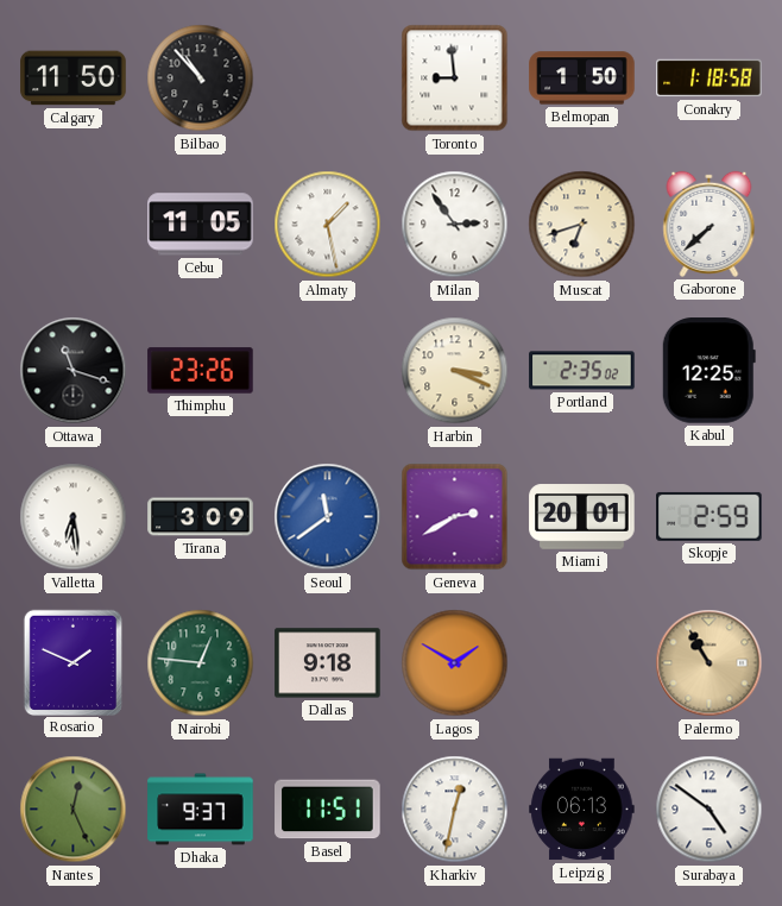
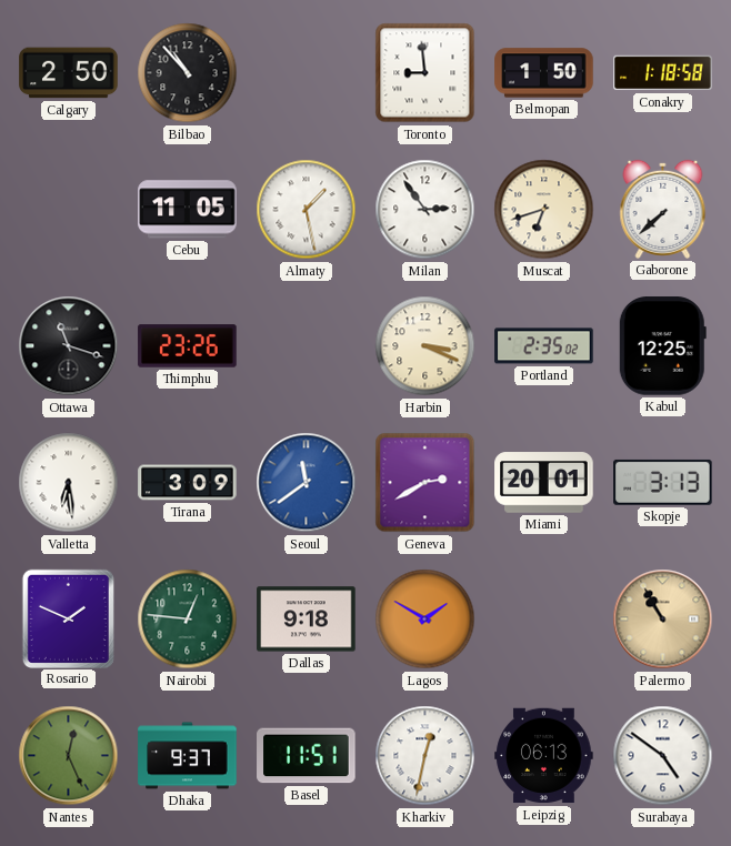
Calgary: 11:50 -> 2:50 (69, 73)
Skopje: 2:59 -> 3:13 (663, 482)
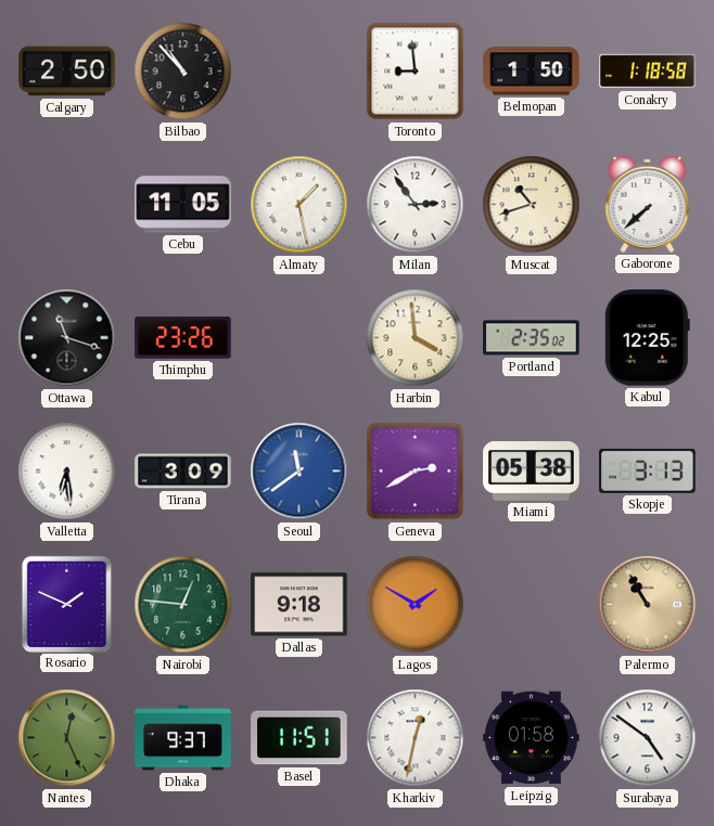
Muscat: 6:42 -> 10:42 (532, 205)
Harbin: 3:19 -> 3:59 (416, 338)
Miami: 20:01 -> 05:38 (532, 472)
Leipzig: 06:13 -> 01:58 (532, 738)
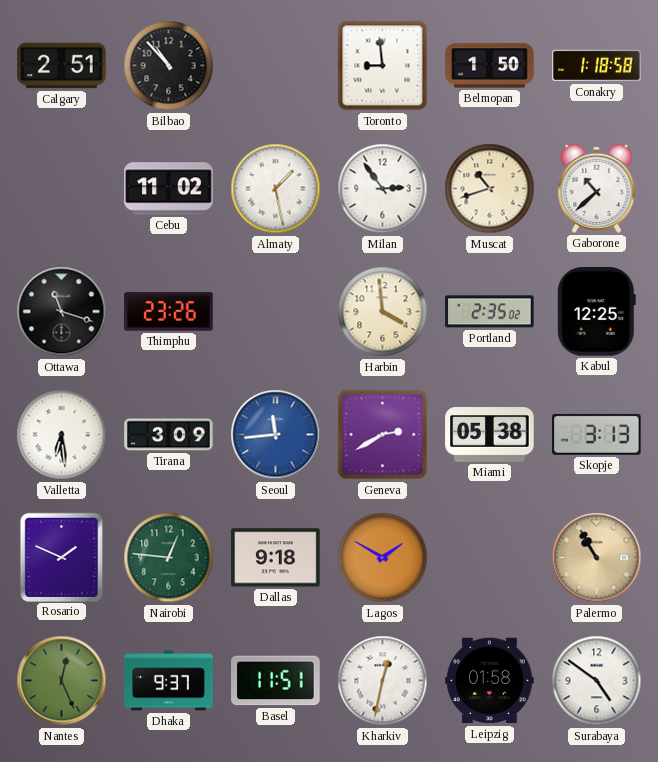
Calgary: 2:50 -> 2:51 (62, 66)
Cebu: 11:05 -> 11:02 (169, 189)
Gaborone: 7:38 -> 10:38 (597, 188)
Seoul: 11:39 -> 11:44 (276, 435)
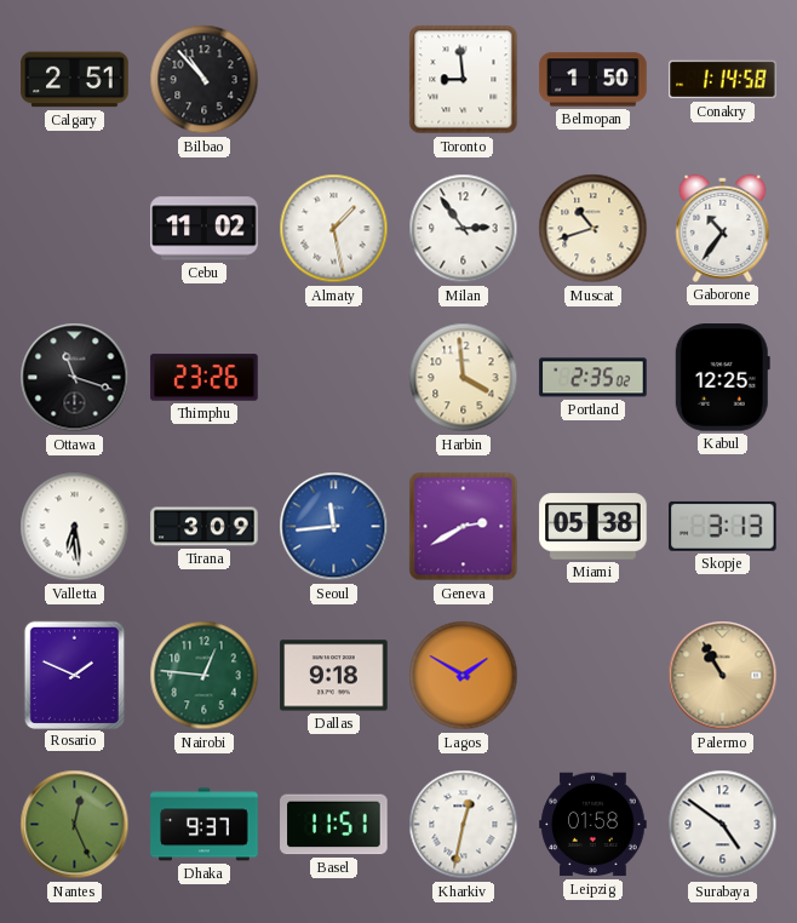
Conakry: 1:18 -> 1:14 (723, 80)
Gaborone: 10:38 -> 10:36 (723, 228)
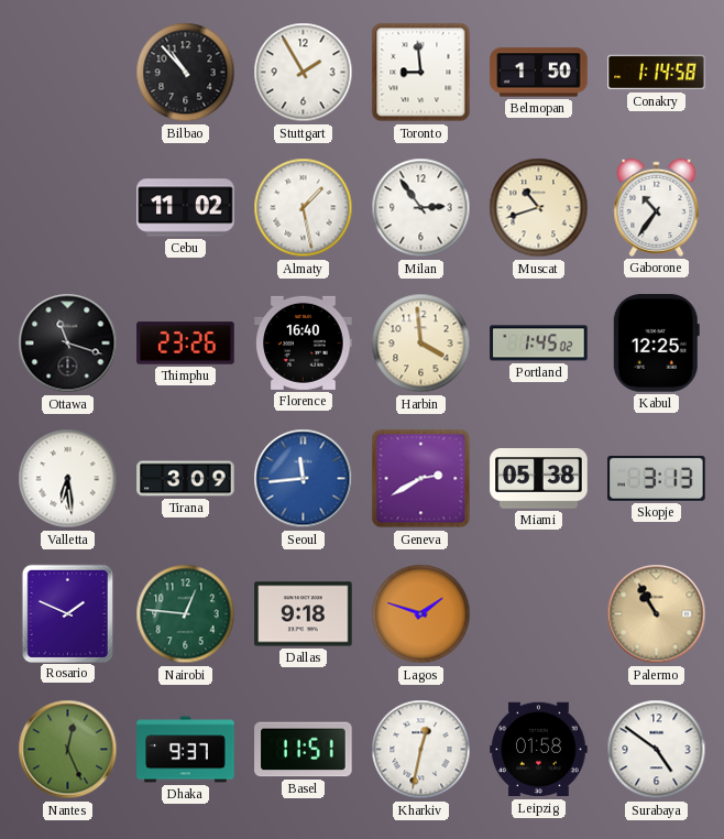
Calgary: 2:51 -> none (75, 80)
Stuttgart: none -> 1:55 (304, 73)
Florence: none -> 16:40 (304, 342)
Portland: 2:35 -> 1:45 (539, 344)
Lagos: 1:50 -> 1:48 (421, 614)
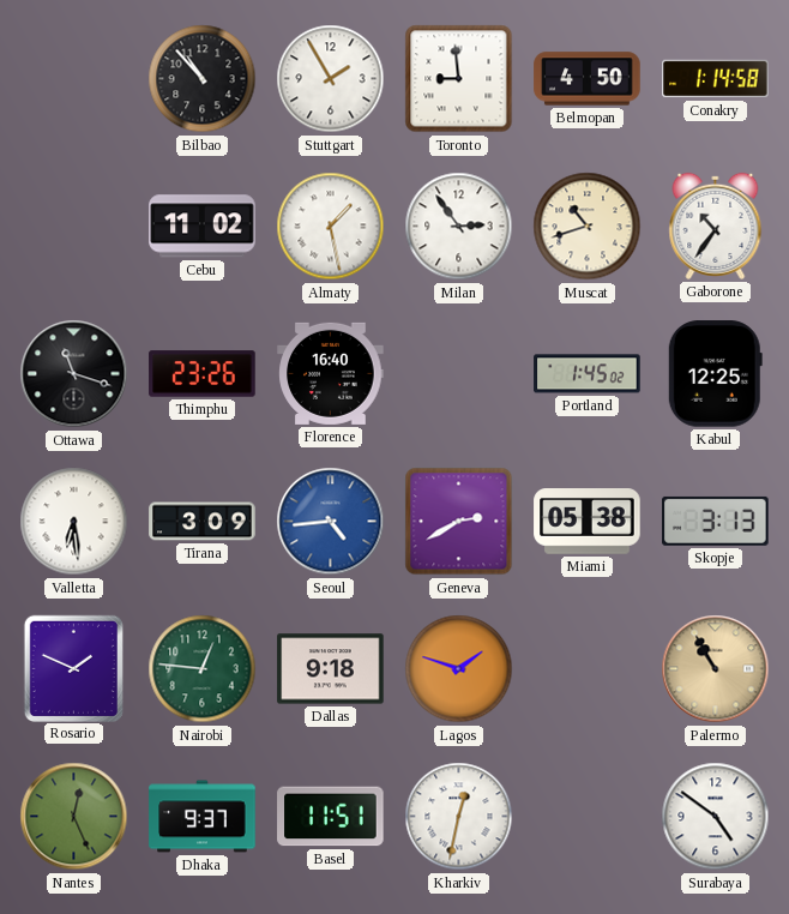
Belmopan: 1:50 -> 4:50 (588, 79)
Harbin: 3:59 -> none (421, 344)
Seoul: 11:44 -> 4:44 (331, 522)
Leipzig: 01:58 -> none (539, 750)
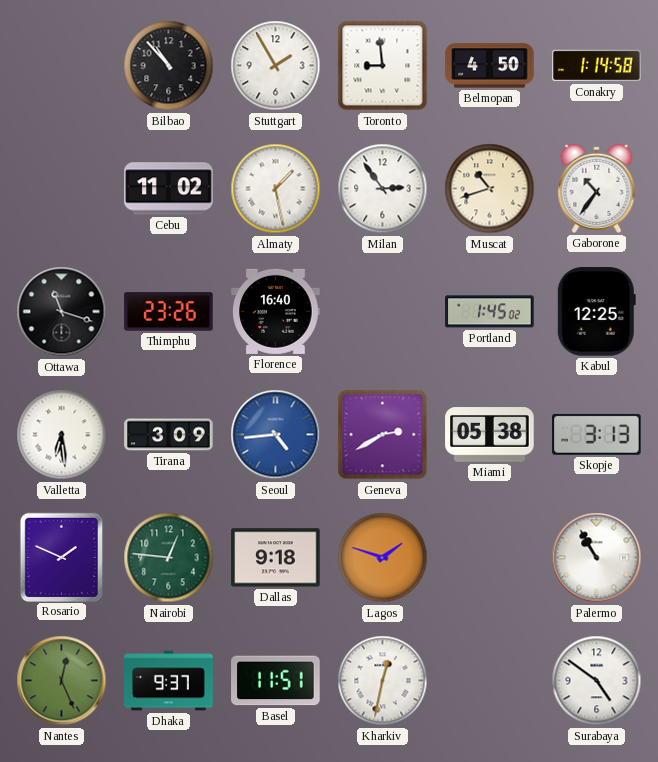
Palermo dial: champagne -> white (597, 558)
